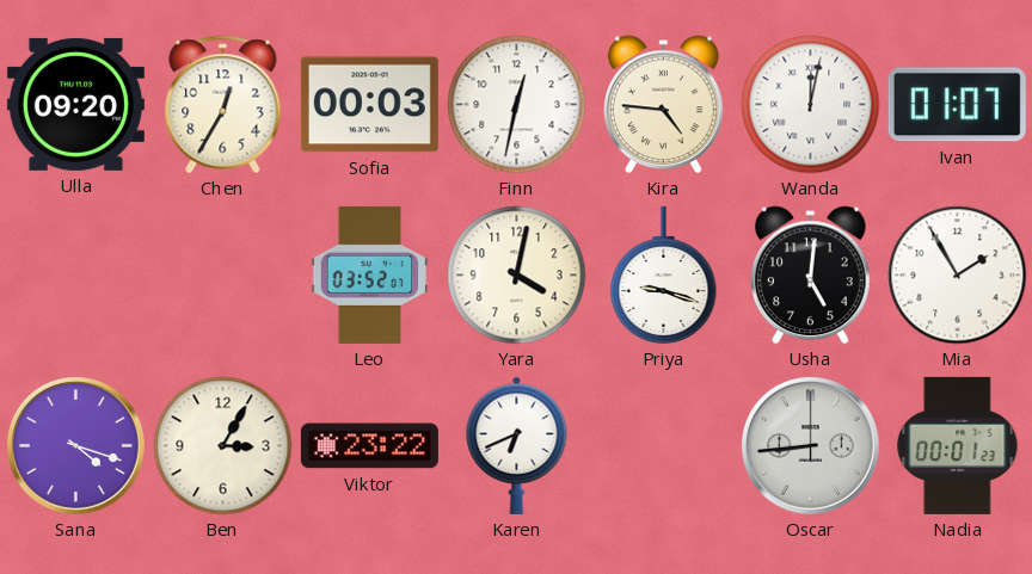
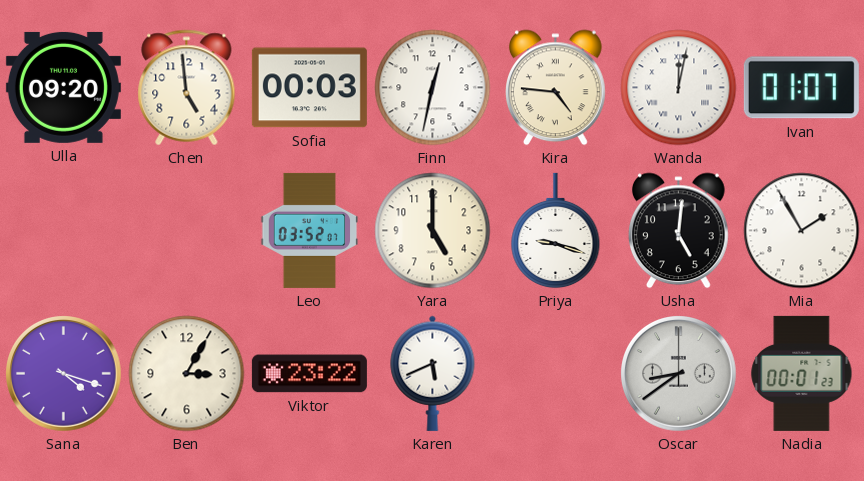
Chen: 12:35 -> 4:59 (187, 88)
Yara: 4:02 -> 5:00 (433, 231)
Karen: 6:41 -> 5:41 (433, 373)
Oscar: 8:44 -> 8:39 (679, 374)
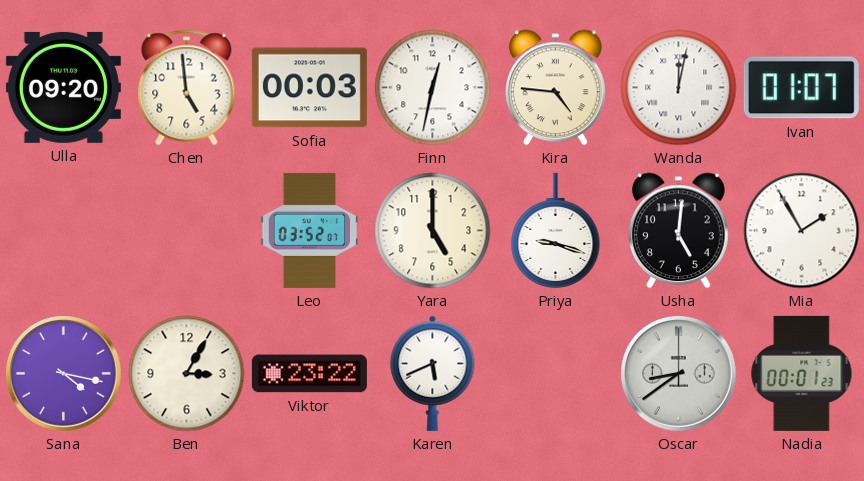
Sana: 4:18 -> 4:17 (64, 374)
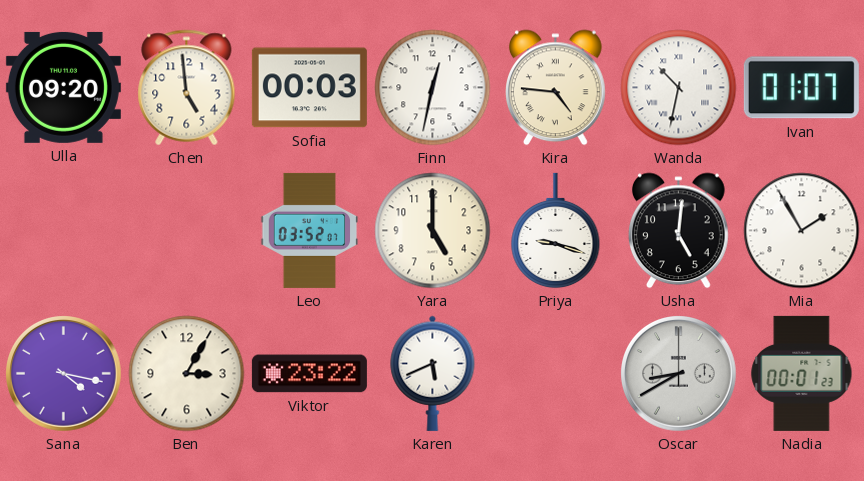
Wanda: 12:02 -> 10:32 (679, 88)
Oscar: 8:39 -> 8:40 (679, 374)
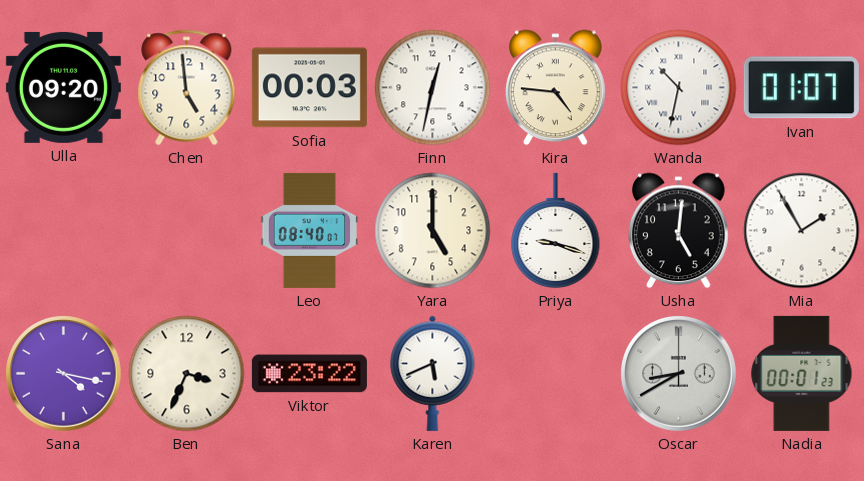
Leo: 03:52 -> 08:40 (310, 230)
Ben: 3:05 -> 3:34 (187, 374)
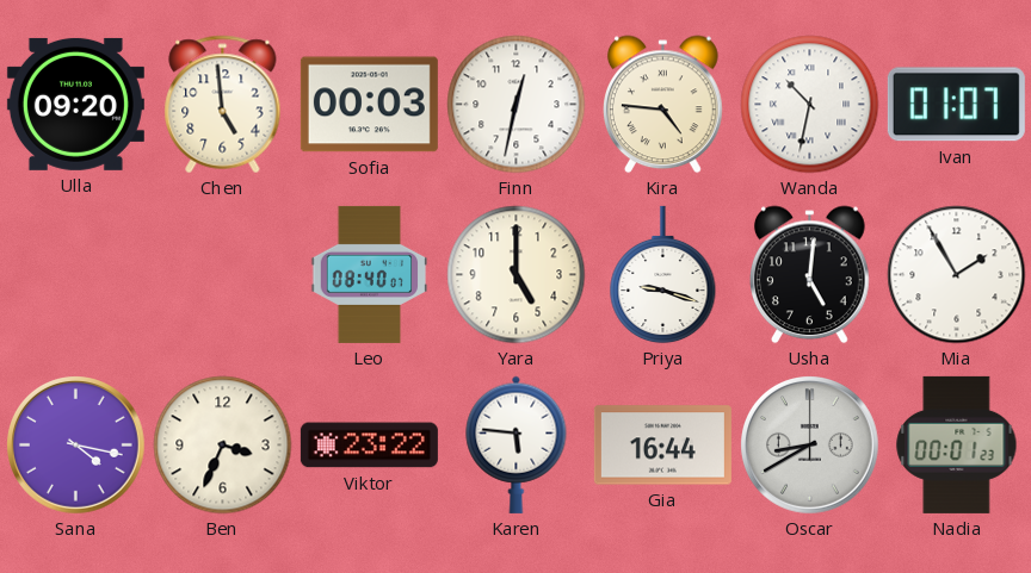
Karen: 5:41 -> 5:46 (517, 444)
Gia: none -> 16:44 (662, 446)
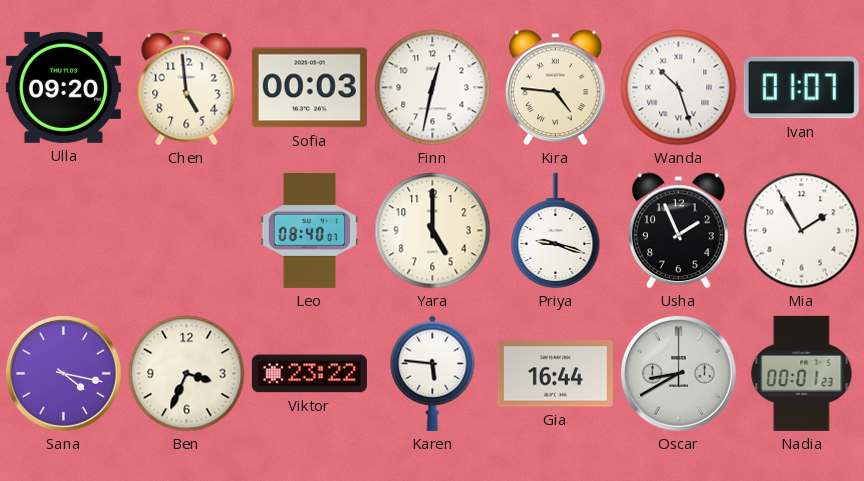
Wanda: 10:32 -> 10:27 (679, 88)
Usha: 5:01 -> 1:56 (679, 231)
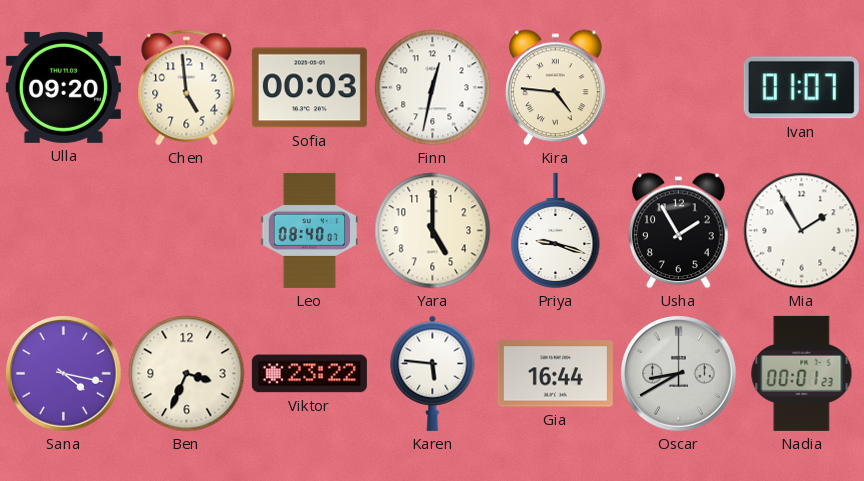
Wanda: 10:27 -> none (679, 88)
Usha: 1:56 -> 1:55 (679, 231)
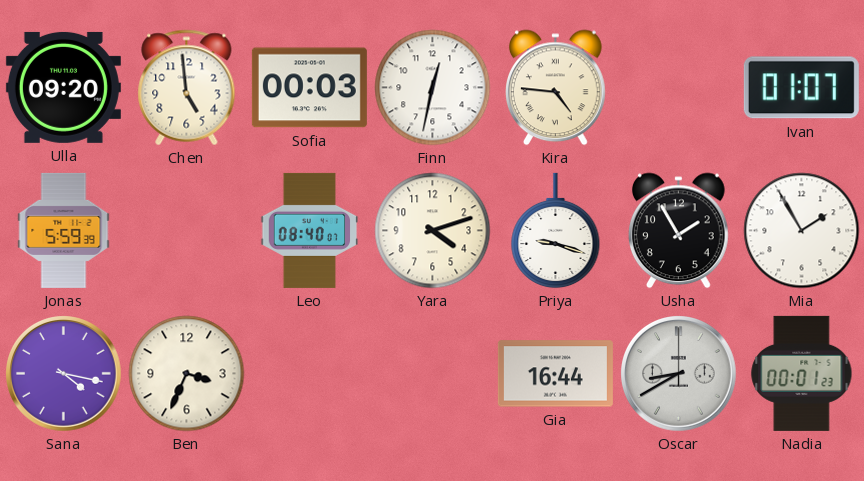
Jonas: none -> 5:59 (64, 230)
Yara: 5:00 -> 4:12 (433, 231)
Viktor: 23:22 -> none (309, 374)
Karen: 5:46 -> none (433, 373)
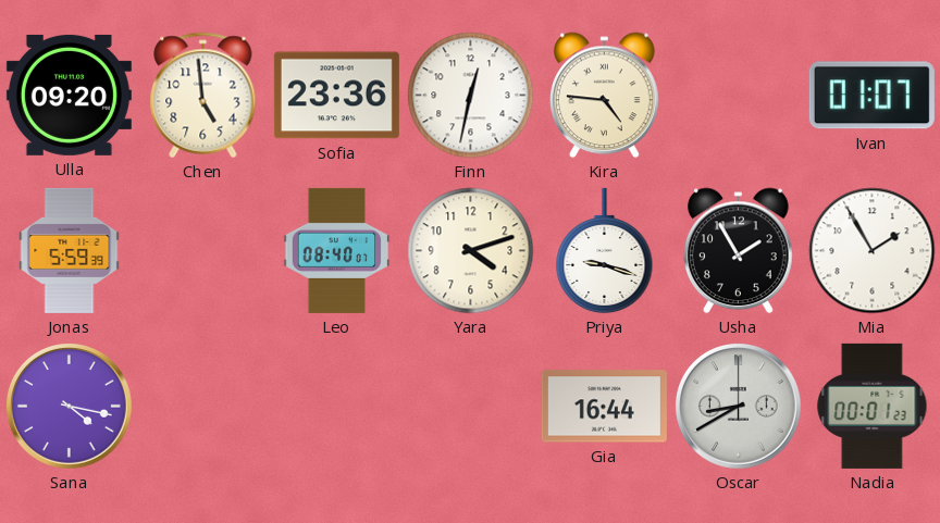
Sofia: 00:03 -> 23:36 (336, 96)
Ben: 3:34 -> none (187, 374)
